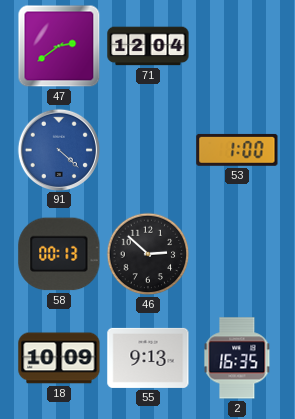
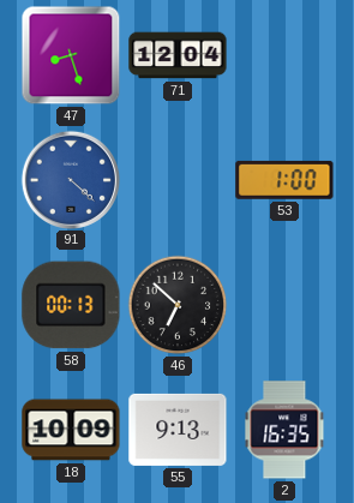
47: 2:39 -> 8:27 (71, 55)
46: 2:52 -> 6:52 (178, 305)
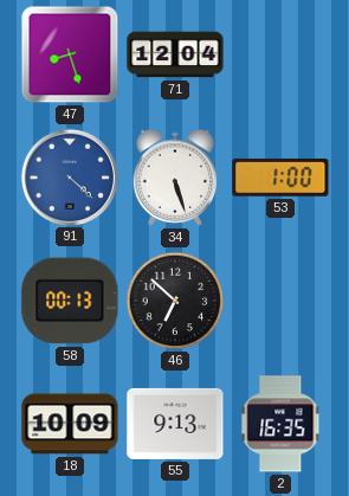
34: none -> 5:27 (175, 178)
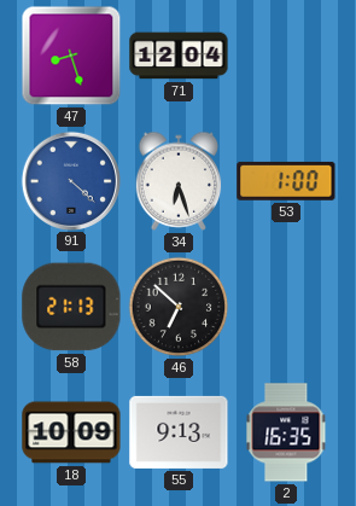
34: 5:27 -> 6:27 (179, 181)
58: 00:13 -> 21:13 (71, 307)
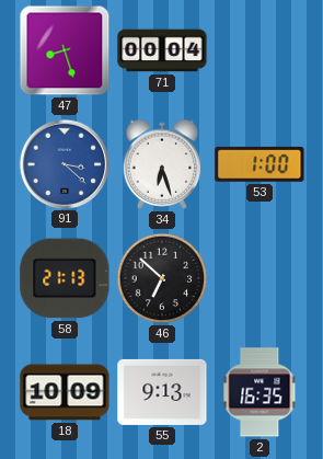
71: 12:04 -> 00:04 (162, 50)
91: 4:22 -> 3:22 (64, 163)
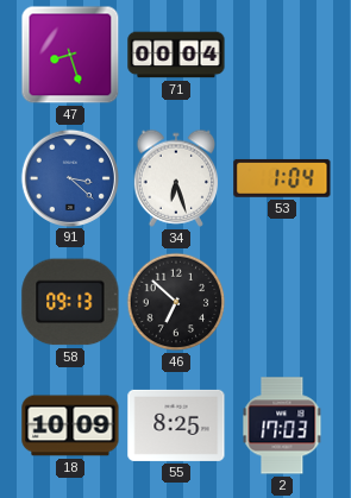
53: 1:00 -> 1:04 (282, 178)
58: 21:13 -> 09:13 (70, 302)
55: 9:13 -> 8:25 (176, 425)
2: 16:35 -> 17:03 (282, 425)
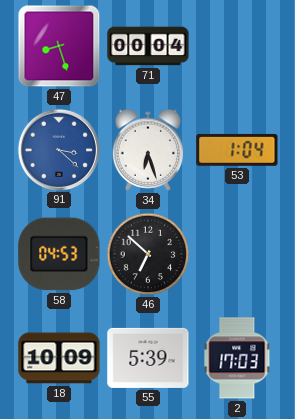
58: 09:13 -> 04:53 (59, 254)
55: 8:25 -> 5:39 (148, 358)
